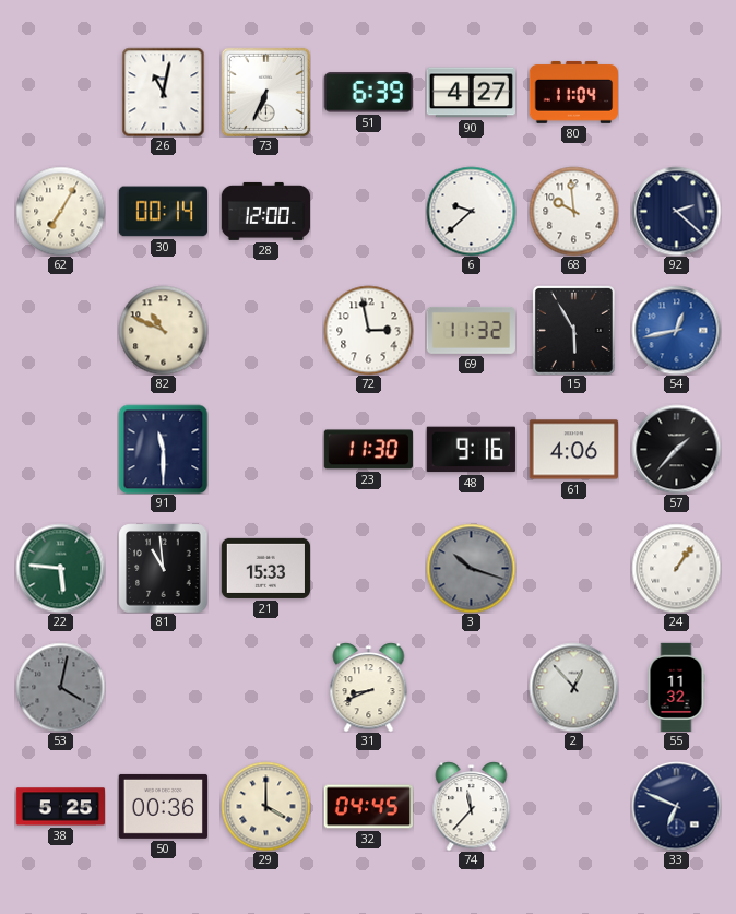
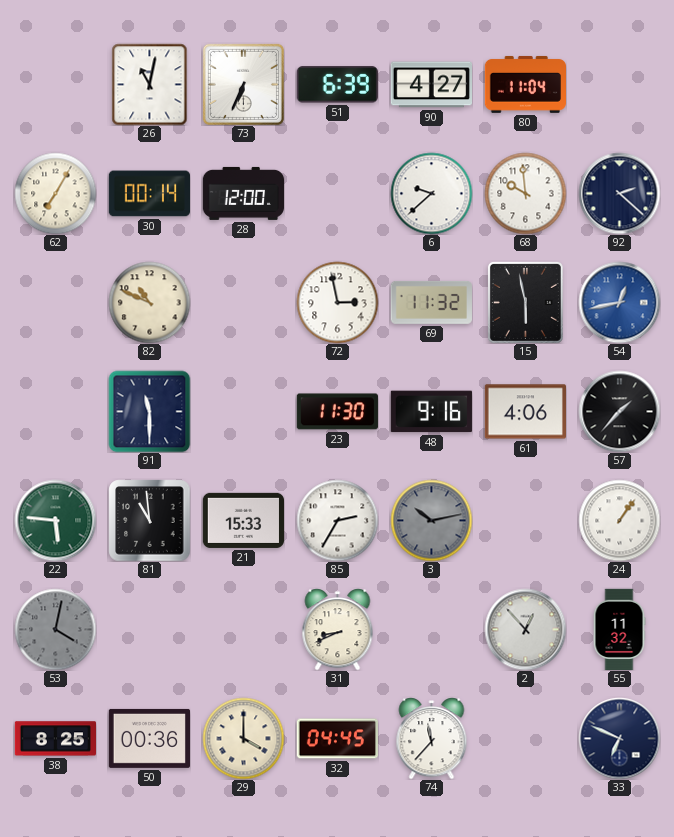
15: 5:55 -> 5:58 (525, 302)
85: none -> 2:35 (337, 520)
3: 10:18 -> 10:13 (431, 520)
38: 5:25 -> 8:25 (55, 739)
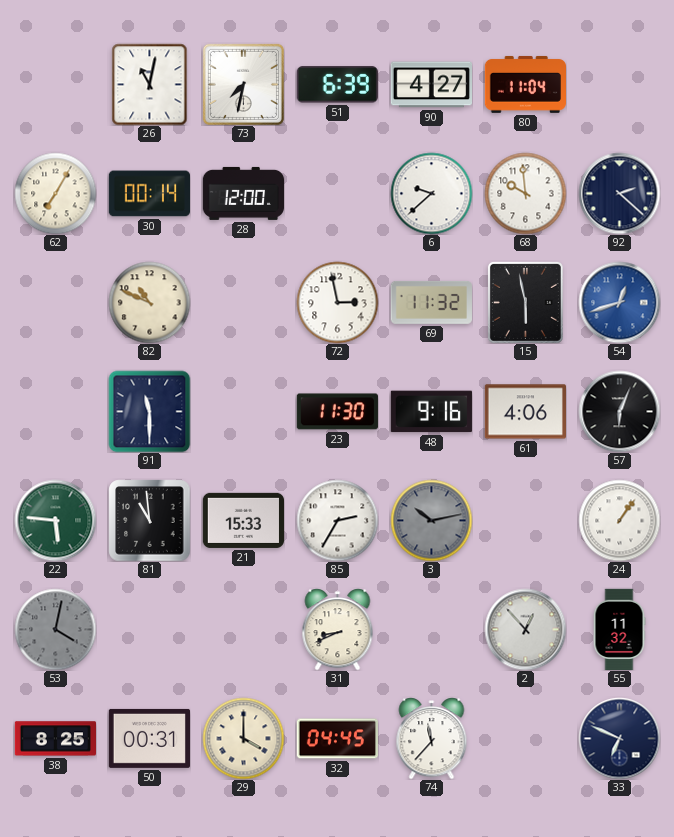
73: 6:34 -> 7:32 (243, 84)
54: 12:43 -> 12:42 (619, 302)
57: 1:37 -> 6:04 (619, 411)
50: 00:36 -> 00:31 (149, 738)
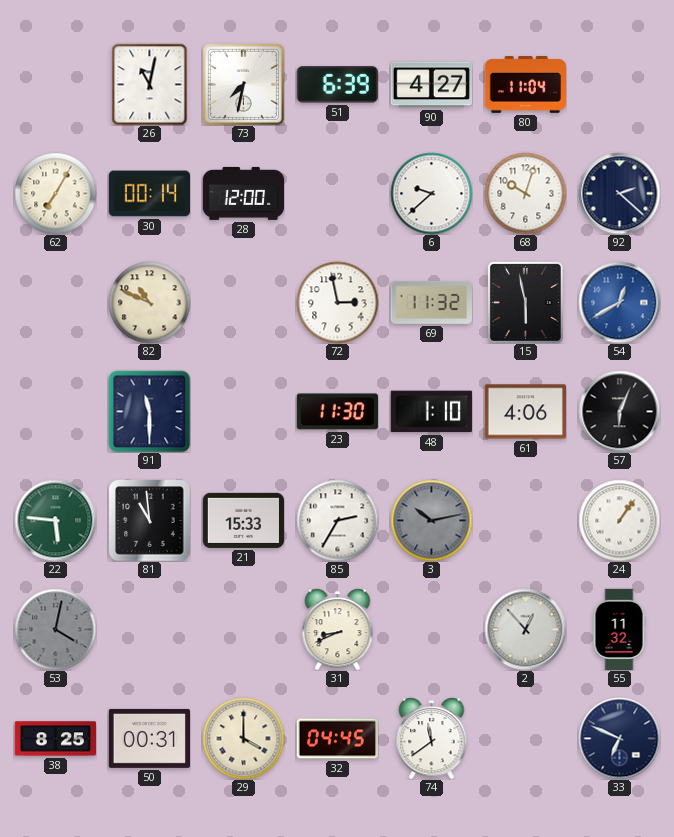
68: 9:59 -> 10:03 (525, 193)
54: 12:42 -> 12:40 (619, 302)
48: 9:16 -> 1:10 (431, 412)
74: 11:37 -> 11:39 (432, 738)
